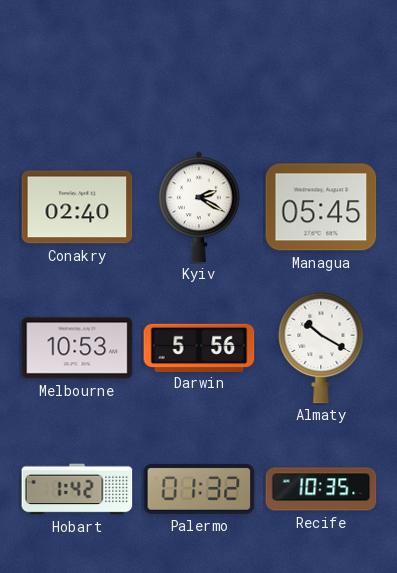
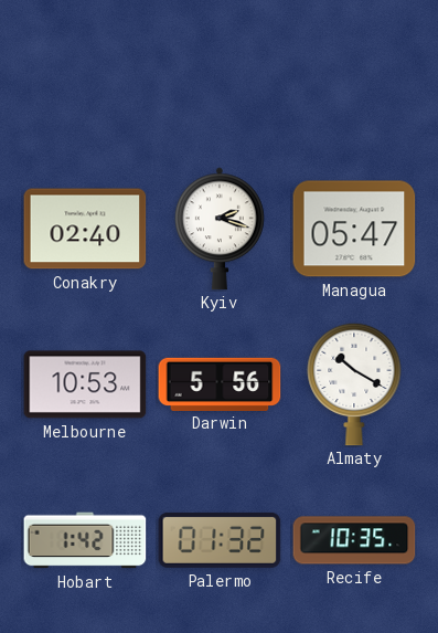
Kyiv: 2:20 -> 2:18 (220, 229)
Managua: 05:45 -> 05:47 (354, 229)
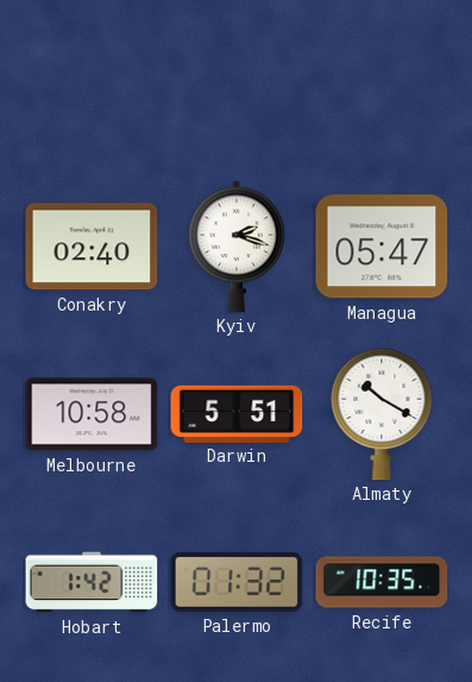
Melbourne: 10:53 -> 10:58 (92, 414)
Darwin: 5:56 -> 5:51 (237, 413)
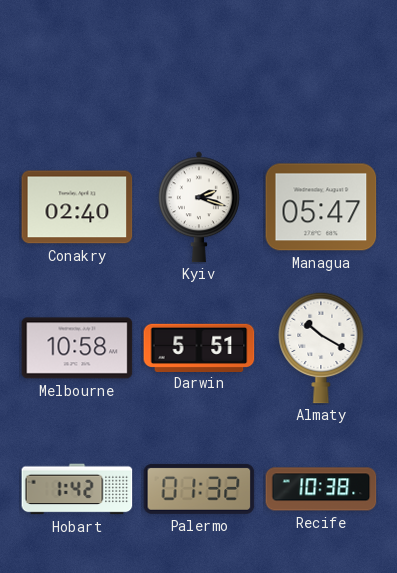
Recife: 10:35 -> 10:38 (321, 489)
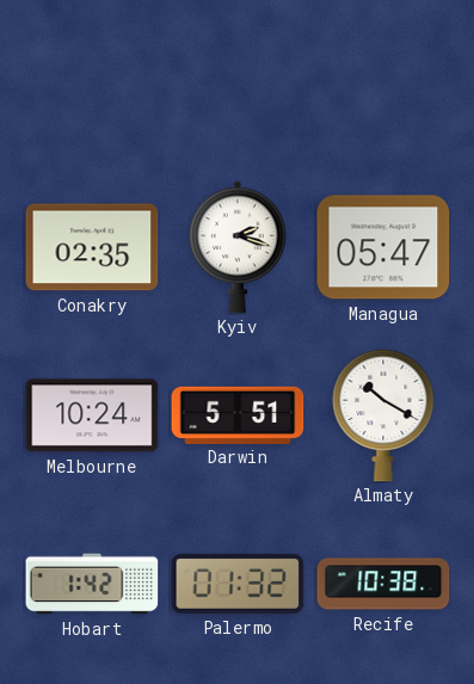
Conakry: 02:40 -> 02:35 (92, 247)
Melbourne: 10:58 -> 10:24 (92, 415)
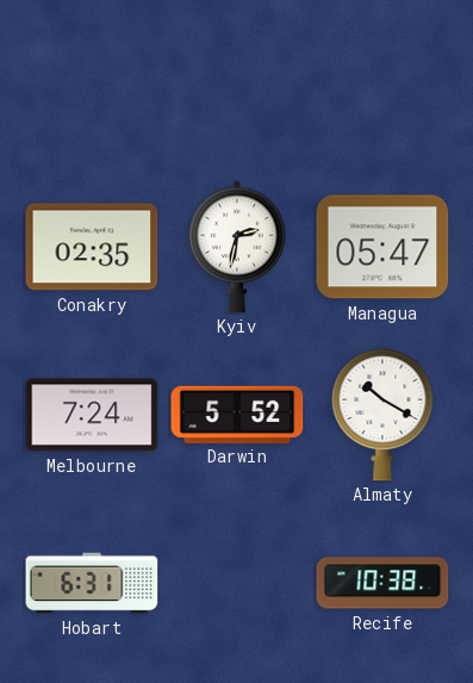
Kyiv: 2:18 -> 2:32 (237, 247)
Melbourne: 10:24 -> 7:24 (92, 415)
Darwin: 5:51 -> 5:52 (237, 414)
Hobart: 1:42 -> 6:31 (92, 583)
Palermo: 01:32 -> none (238, 584)
